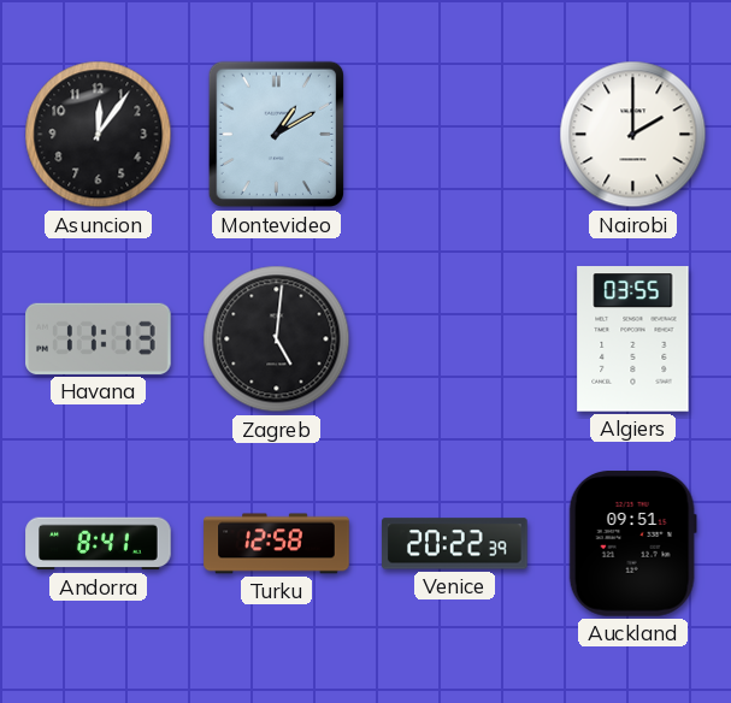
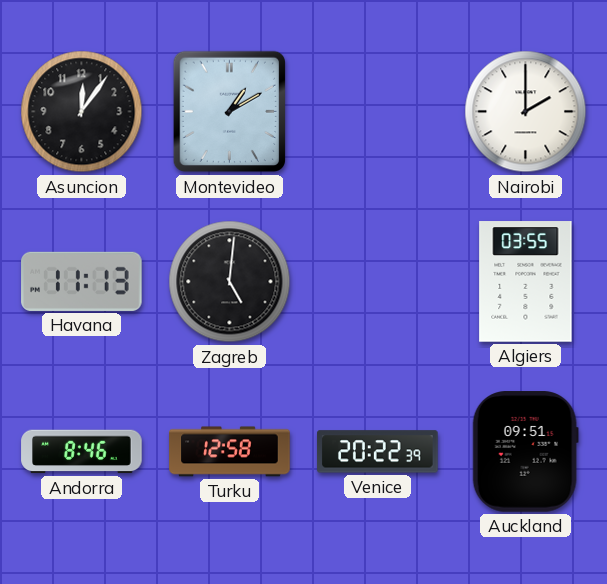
Andorra: 8:41 -> 8:46 (82, 452)
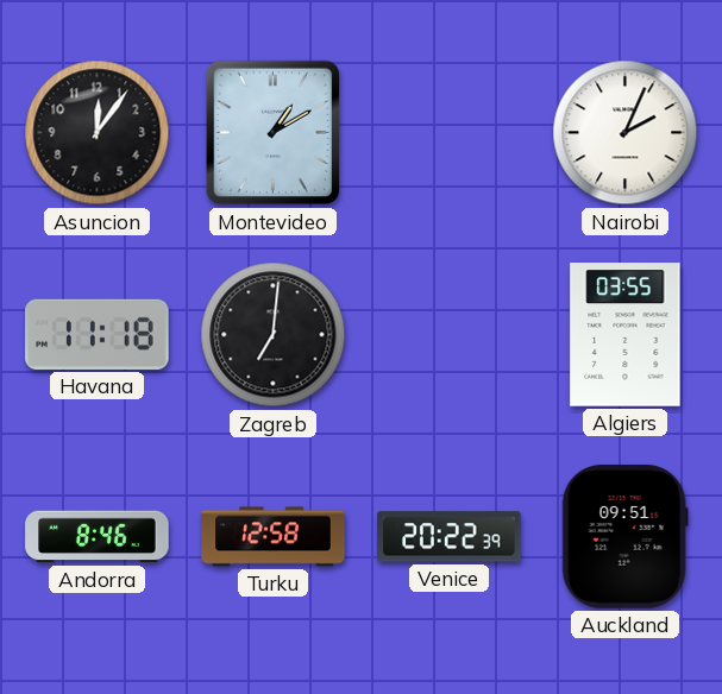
Nairobi: 2:00 -> 2:04 (626, 133)
Havana: 11:13 -> 11:18 (98, 334)
Zagreb: 5:01 -> 7:01 (274, 335)
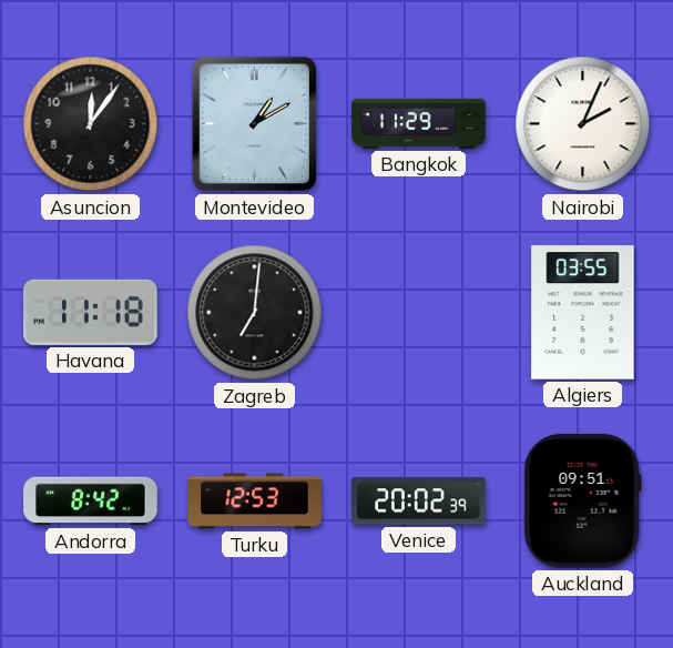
Bangkok: none -> 11:29 (419, 123)
Andorra: 8:46 -> 8:42 (91, 502)
Turku: 12:58 -> 12:53 (255, 502)
Venice: 20:22 -> 20:02 (419, 502)
